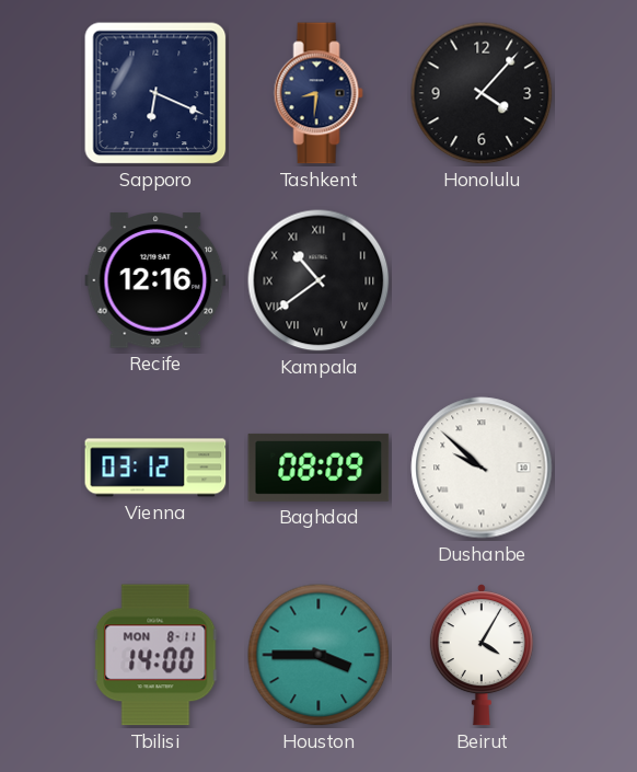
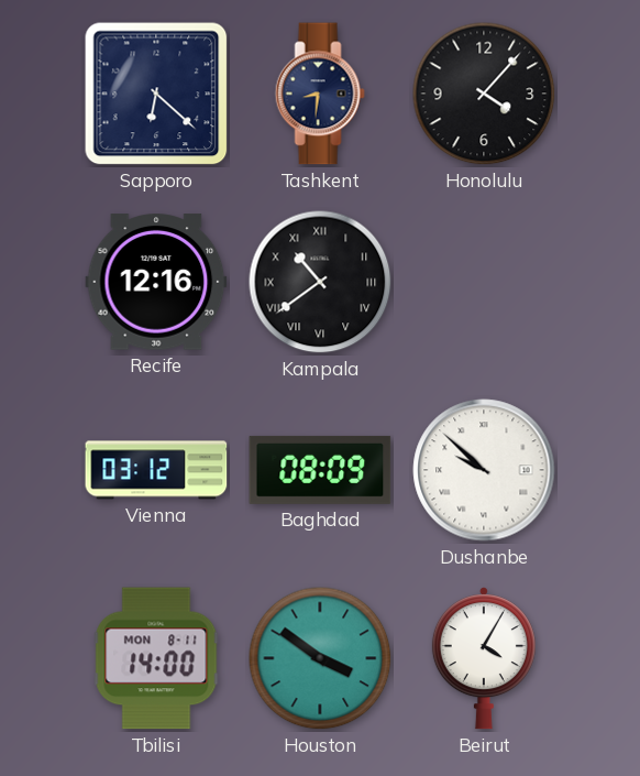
Sapporo: 6:19 -> 6:22 (156, 94)
Houston: 3:45 -> 3:51 (320, 658)
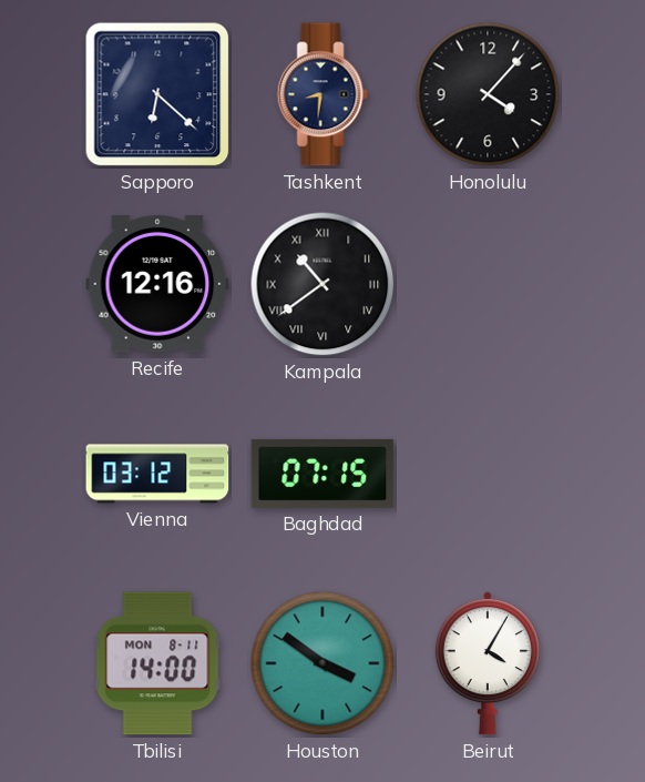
Baghdad: 08:09 -> 07:15 (322, 474)
Dushanbe: 9:52 -> none (484, 470)
